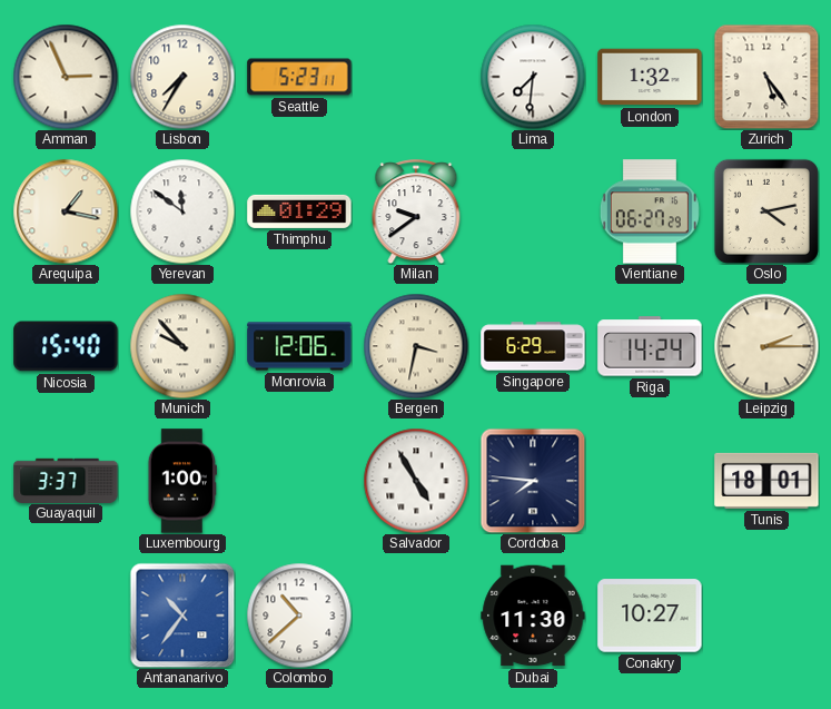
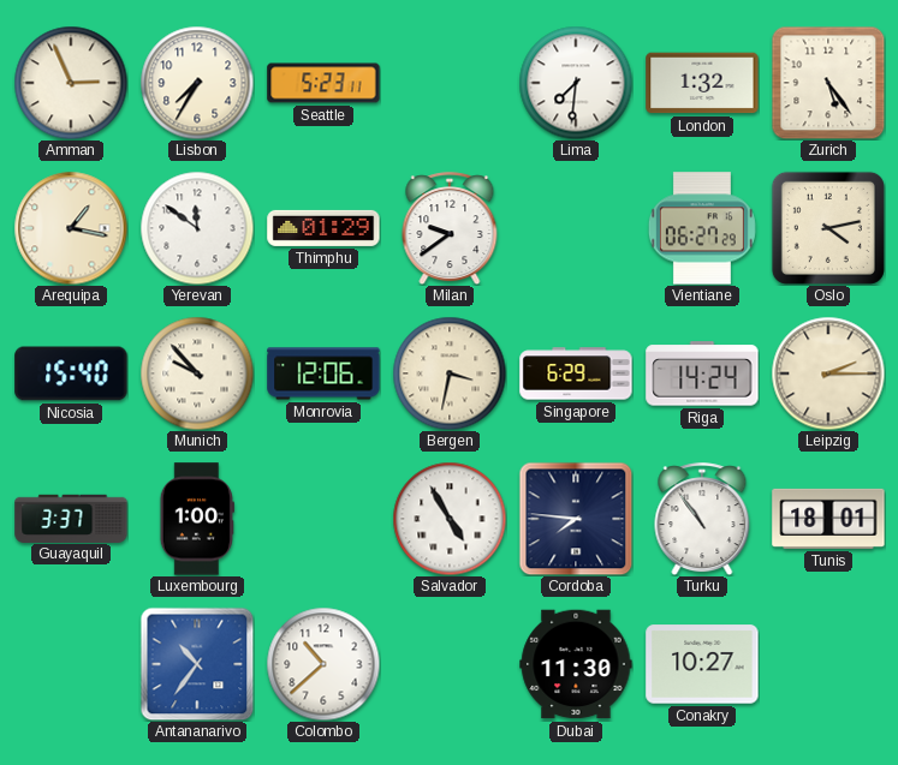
Turku: none -> 10:54 (702, 519)
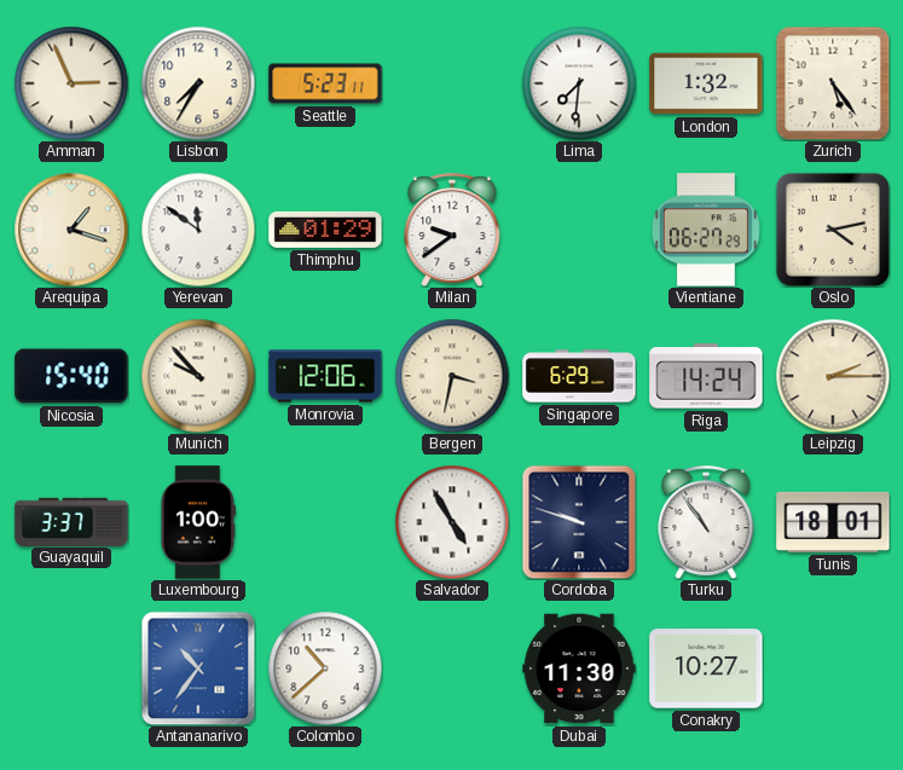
Arequipa: 1:17 -> 1:18 (71, 230)
Cordoba: 7:46 -> 9:48 (579, 522)
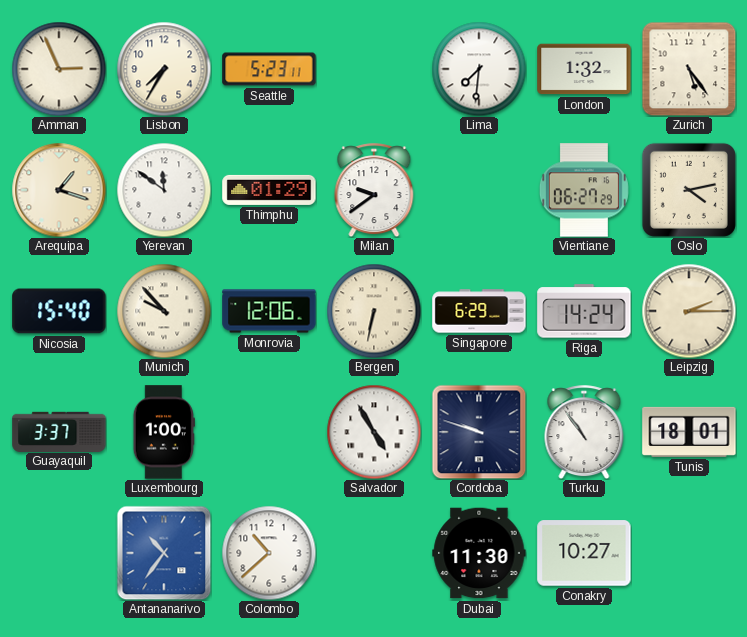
Bergen: 3:32 -> 6:32 (374, 311)
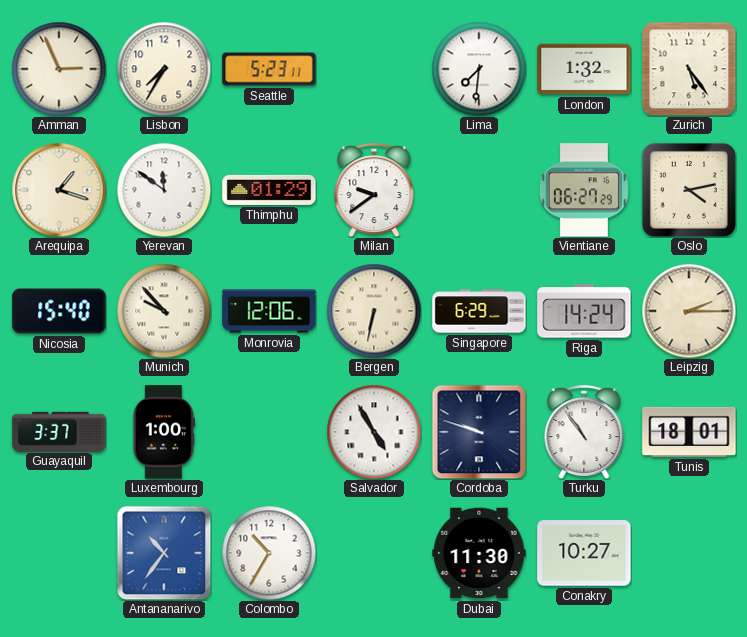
Colombo: 10:38 -> 10:35 (269, 553)
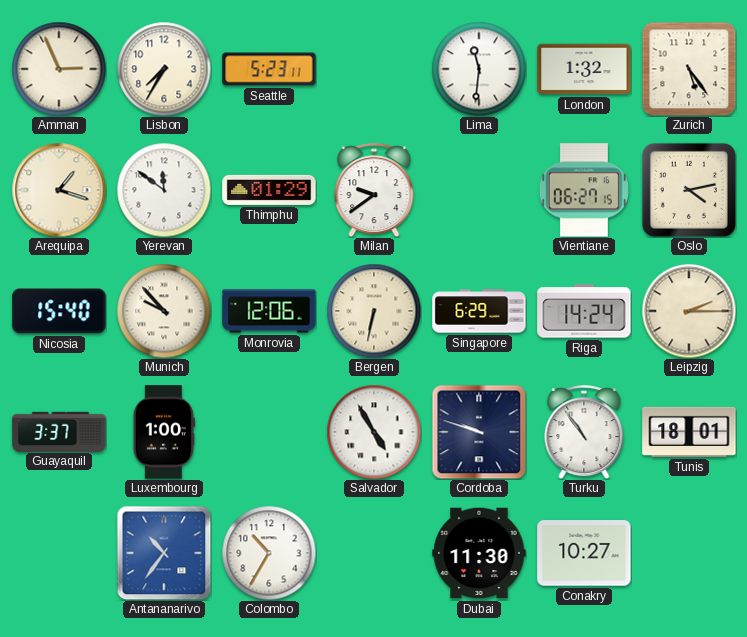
Lima: 7:31 -> 11:31 (479, 69)
Vientiane: 06:27:29 -> 06:27:15 (584, 190)
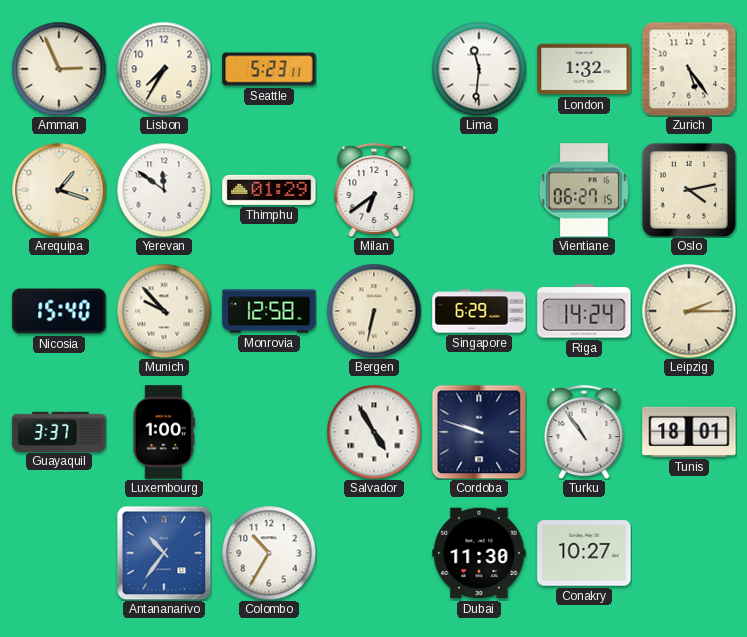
Milan: 9:39 -> 6:39 (374, 190)
Monrovia: 12:06 -> 12:58 (269, 311)
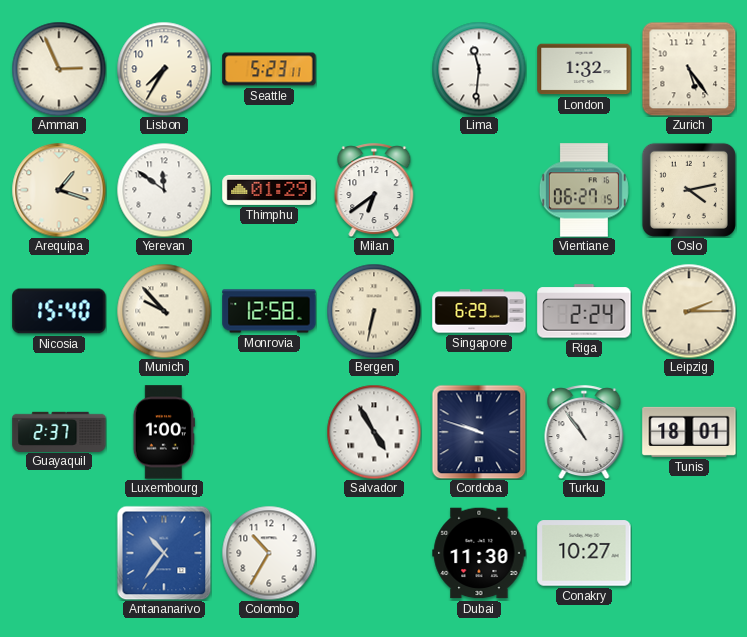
Riga: 14:24 -> 2:24 (584, 311)
Guayaquil: 3:37 -> 2:37 (59, 431)
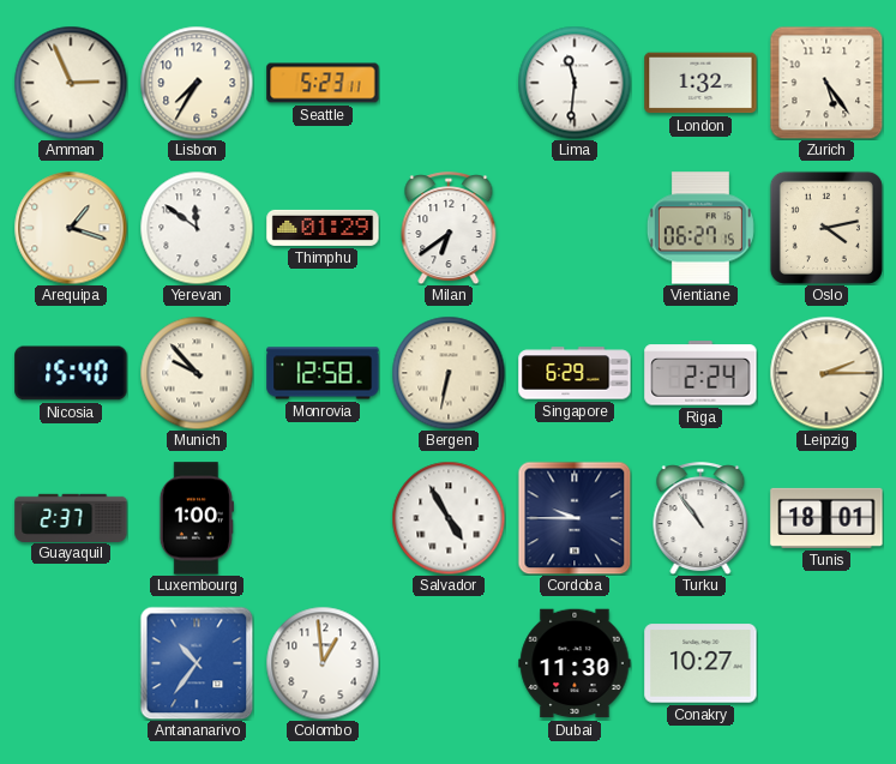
Cordoba: 9:48 -> 9:45 (575, 518)
Colombo: 10:35 -> 12:59 (323, 663)
